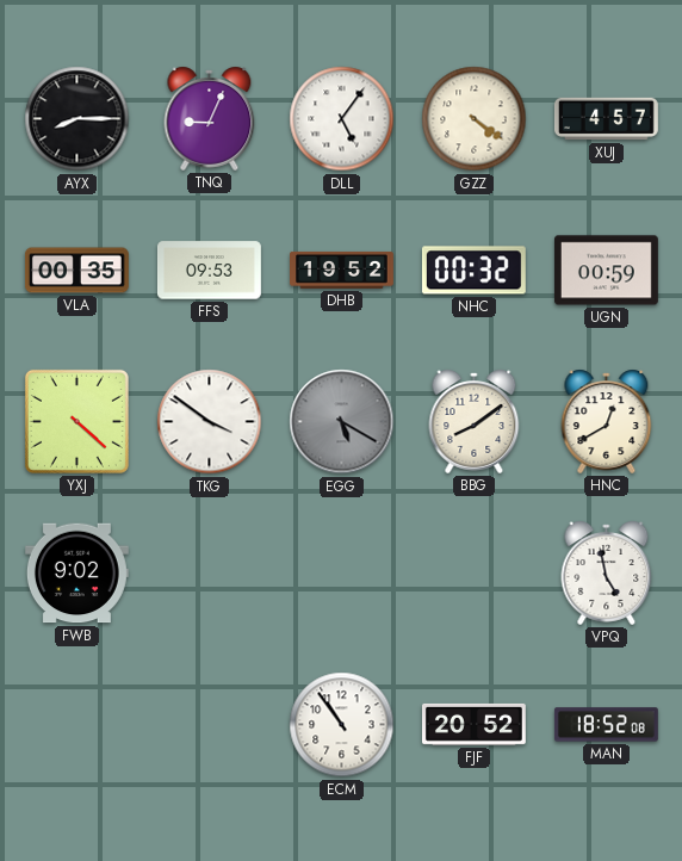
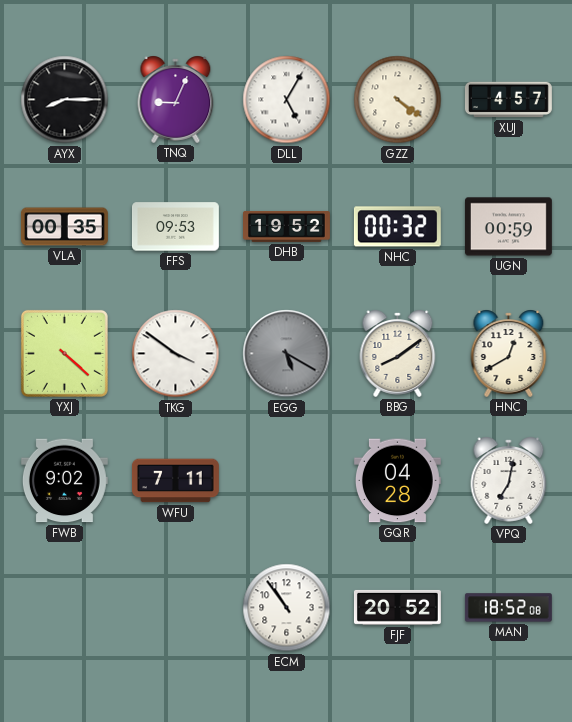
DLL: 5:06 -> 5:05 (287, 100)
WFU: none -> 7:11 (175, 481)
GQR: none -> 04:28 (397, 481)
VPQ: 4:58 -> 7:02 (509, 480)
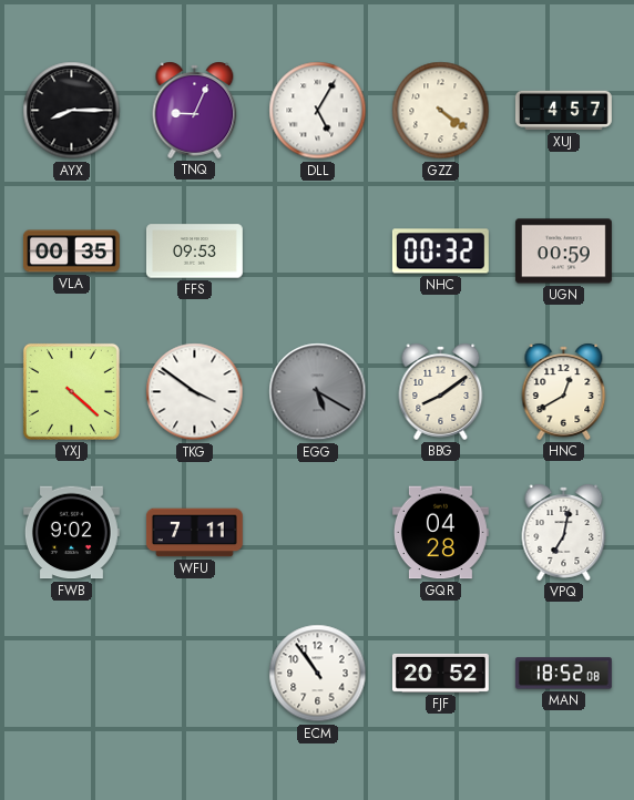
DHB: 19:52 -> none (287, 226)
